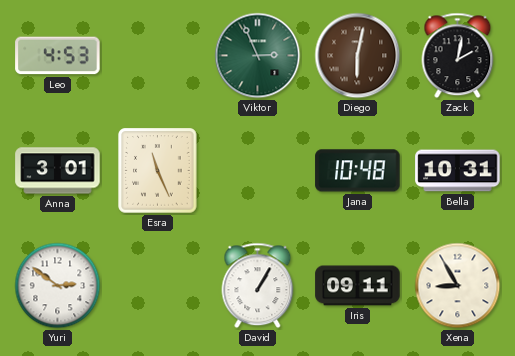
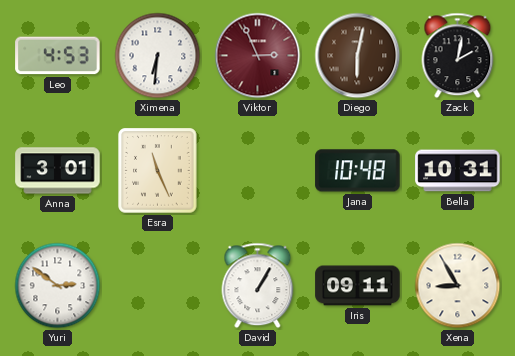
Ximena: none -> 6:31 (158, 56)
Viktor dial: green -> burgundy (258, 56)
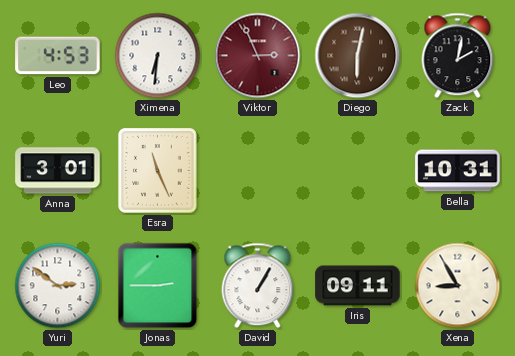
Jana: 10:48 -> none (358, 171)
Jonas: none -> 2:45 (158, 286)
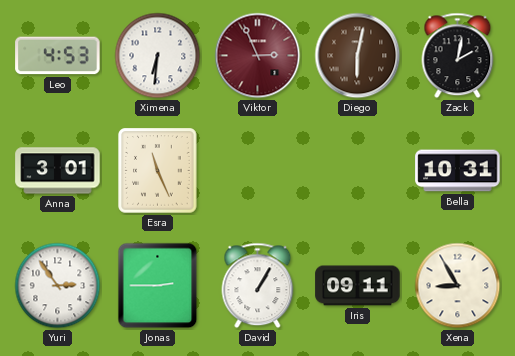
Yuri: 2:51 -> 2:54 (58, 286)
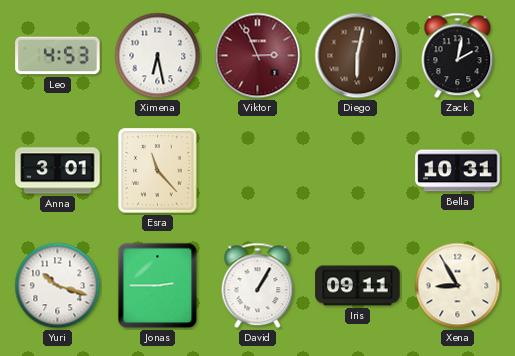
Ximena: 6:31 -> 6:28 (158, 56)
Esra: 11:26 -> 11:23 (158, 171)
Yuri: 2:54 -> 10:18 (58, 286)
